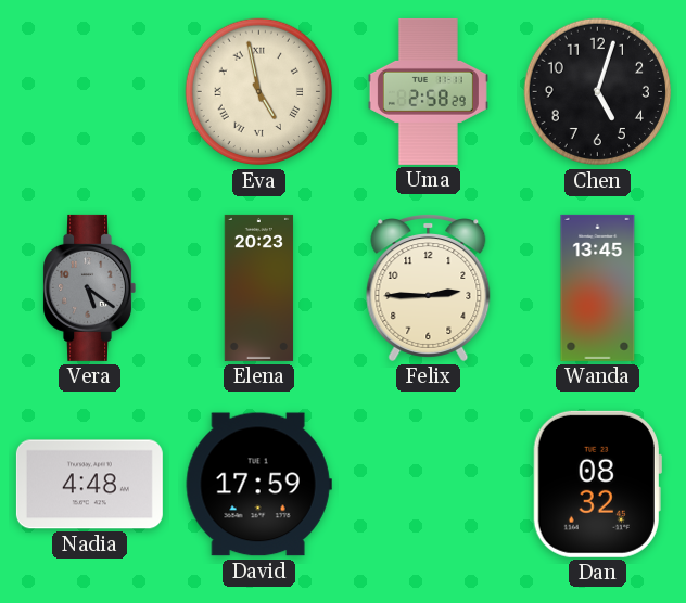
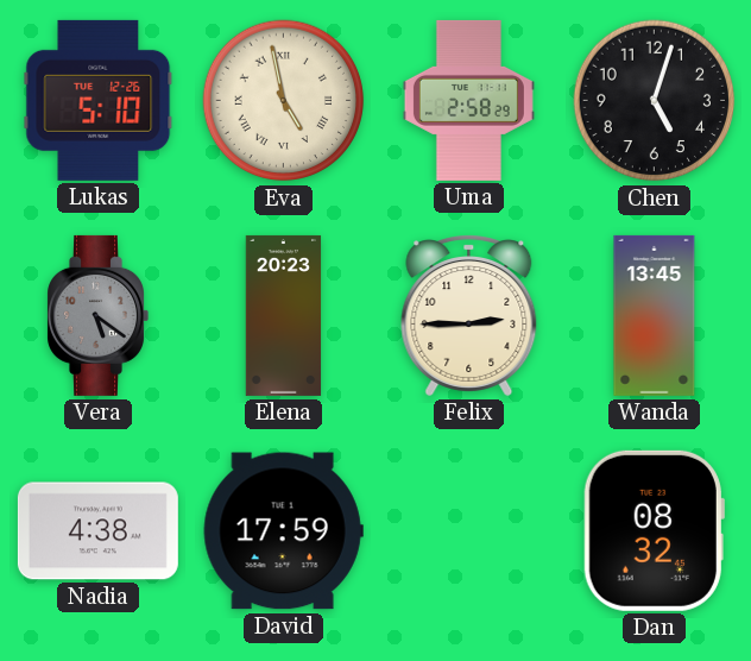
Lukas: none -> 5:10 (99, 100)
Nadia: 4:48 -> 4:38 (97, 531)
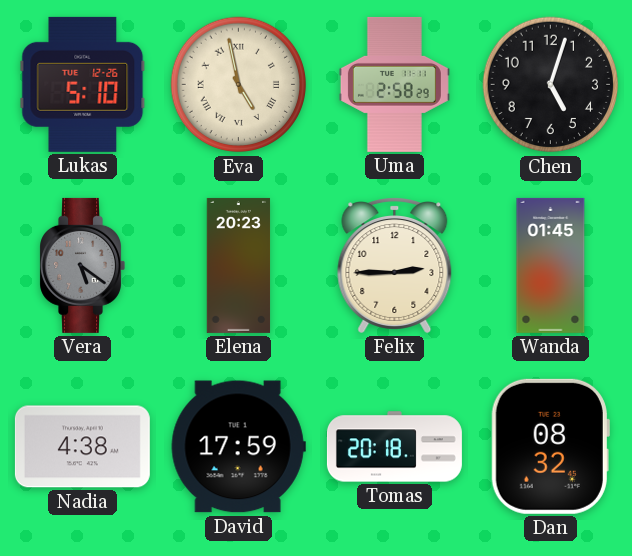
Wanda: 13:45 -> 01:45 (551, 265)
Tomas: none -> 20:18 (394, 447)
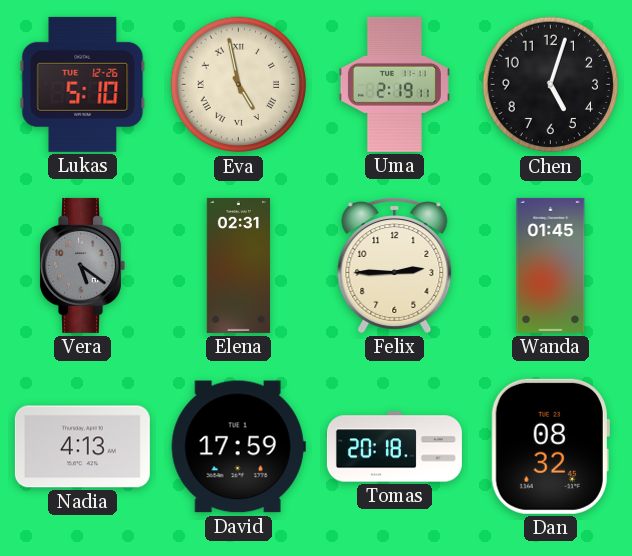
Uma: 2:58 -> 2:19 (394, 84)
Elena: 20:23 -> 02:31 (239, 265)
Nadia: 4:38 -> 4:13 (82, 447)
